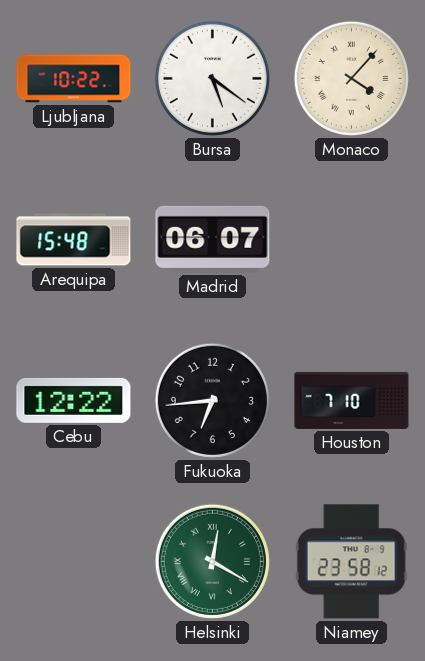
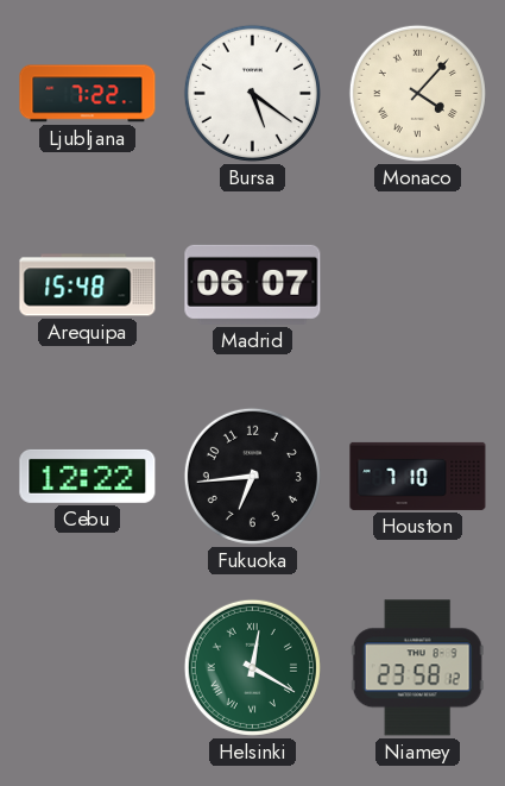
Ljubljana: 10:22 -> 7:22 (88, 94)
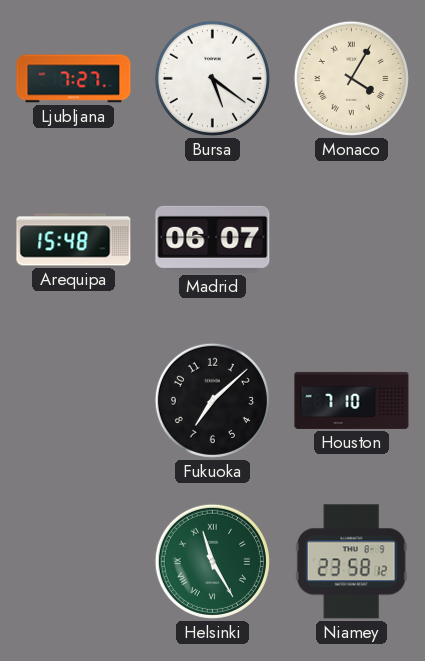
Ljubljana: 7:22 -> 7:27 (74, 79)
Monaco: 4:07 -> 4:05 (351, 78)
Cebu: 12:22 -> none (88, 476)
Fukuoka: 6:44 -> 7:08 (212, 400)
Helsinki: 12:20 -> 11:25 (212, 561)
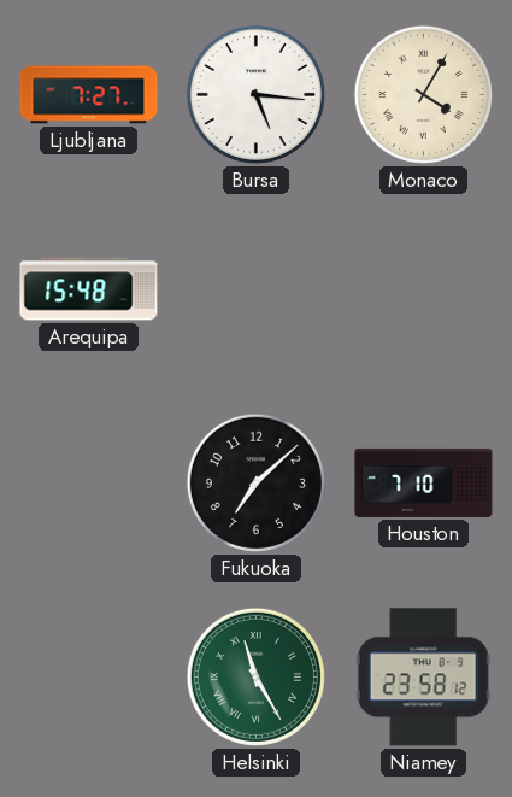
Bursa: 5:21 -> 5:16 (255, 94)
Madrid: 06:07 -> none (213, 239)
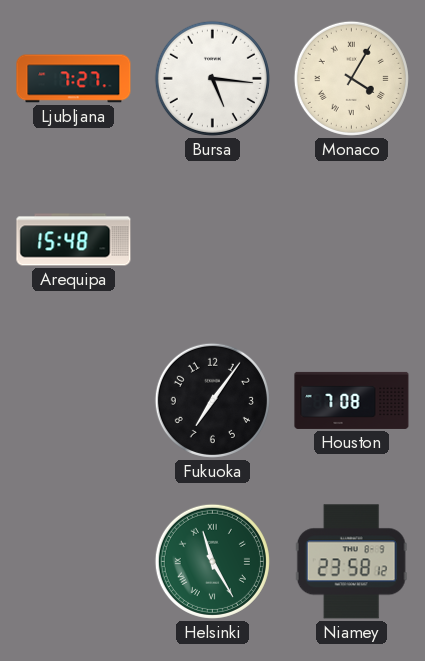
Fukuoka: 7:08 -> 7:06 (212, 400)
Houston: 7:10 -> 7:08 (352, 400)
